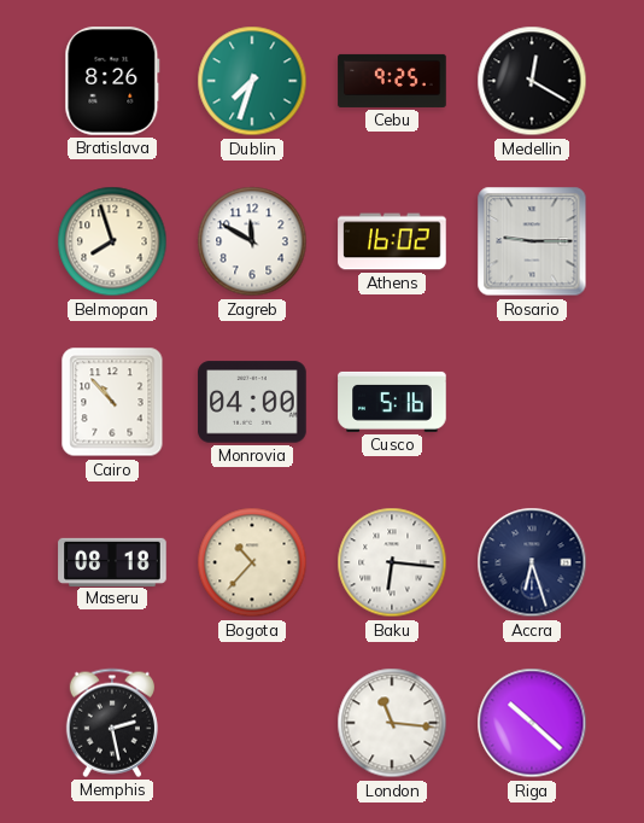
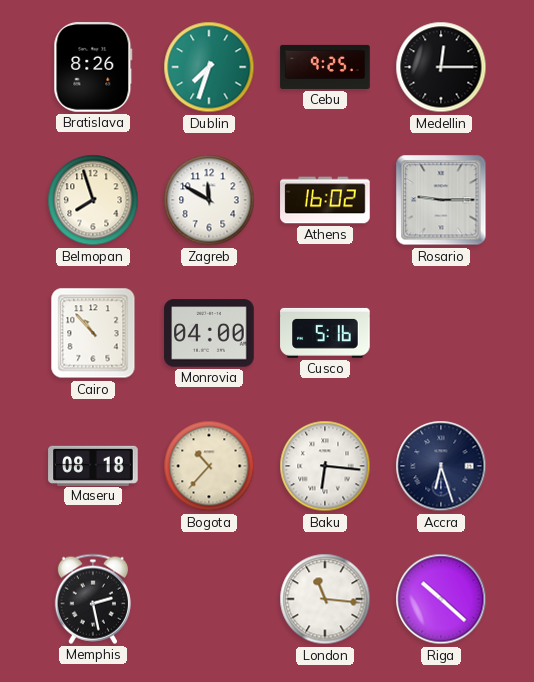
Medellin: 12:20 -> 12:15 (441, 67)
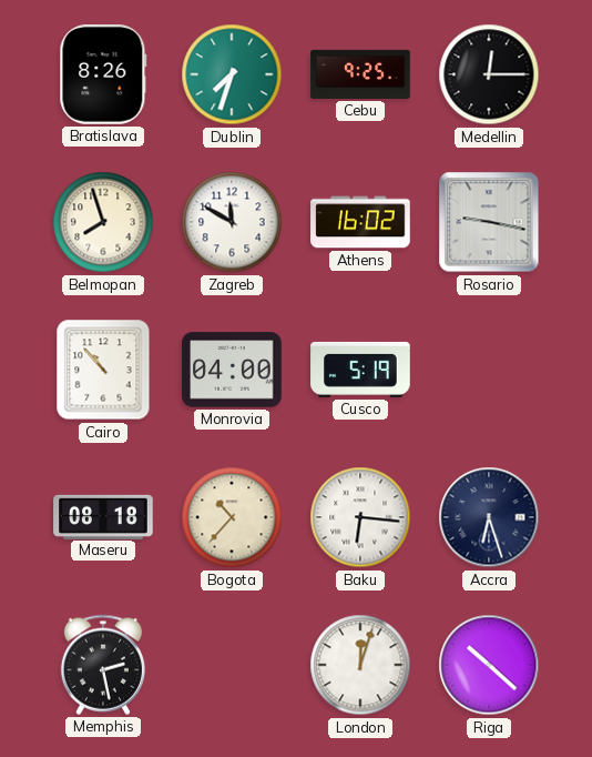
Rosario: 9:15 -> 9:17 (489, 222)
Cusco: 5:16 -> 5:19 (360, 370)
London: 11:16 -> 12:03 (360, 665)
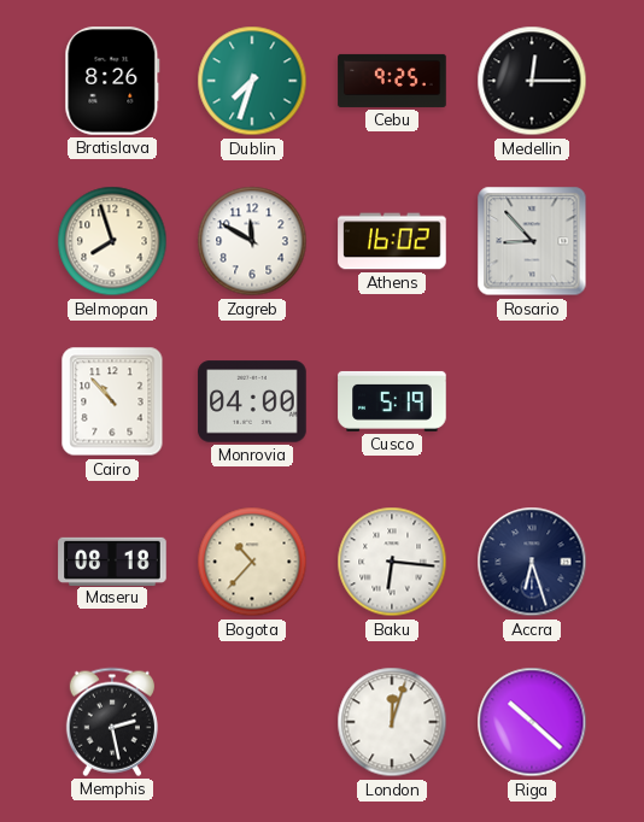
Rosario: 9:17 -> 8:53 (532, 241)
